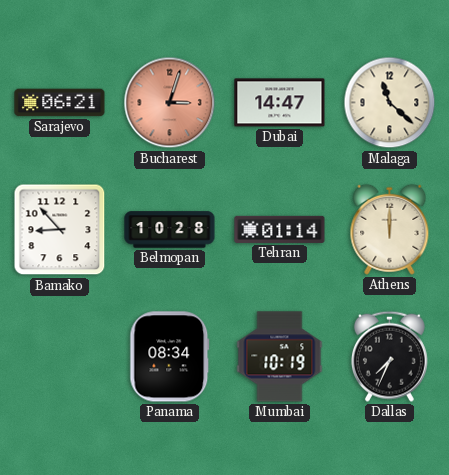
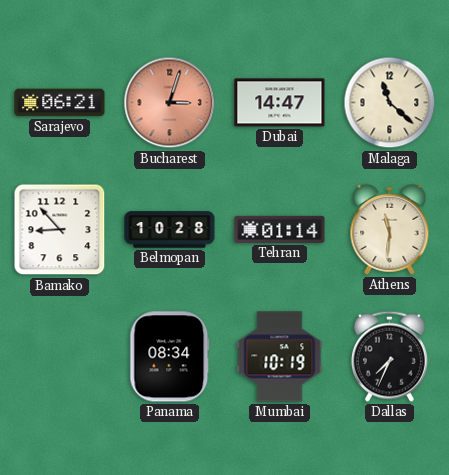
Athens: 12:00 -> 11:31 (390, 229)
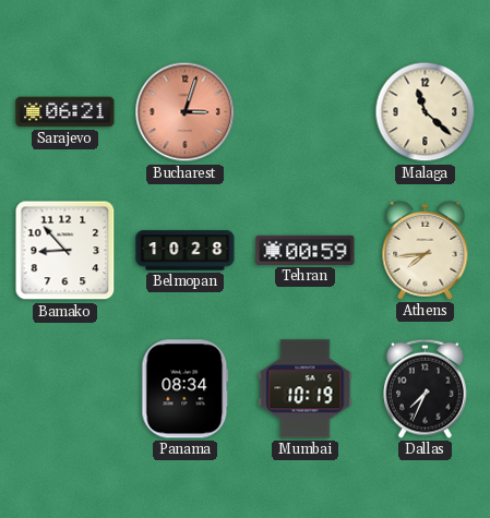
Dubai: 14:47 -> none (280, 103)
Tehran: 01:14 -> 00:59 (306, 250)
Athens: 11:31 -> 7:44 (426, 250)
